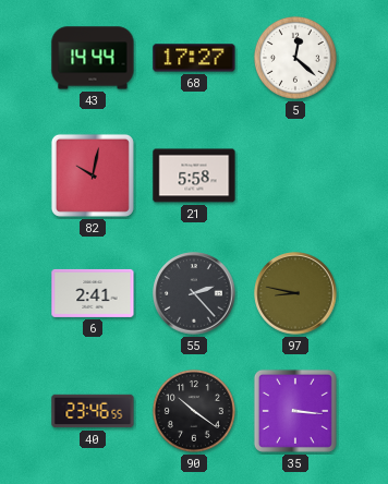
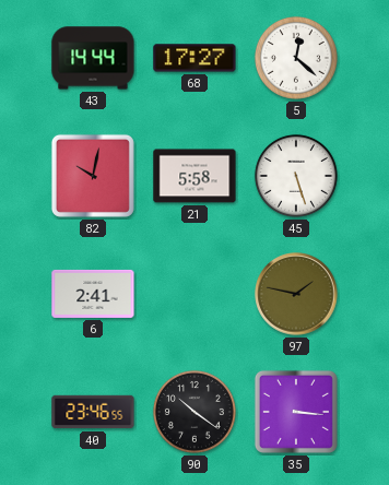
45: none -> 5:27 (296, 176)
55: 2:23 -> none (194, 293)
97: 8:47 -> 1:47 (296, 294)
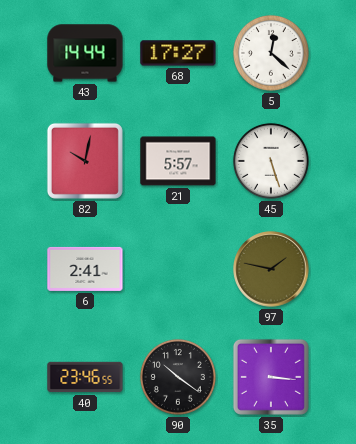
21: 5:58 -> 5:57 (178, 161)
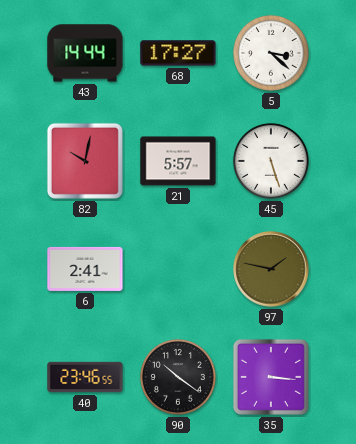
5: 12:22 -> 3:22 (271, 53)
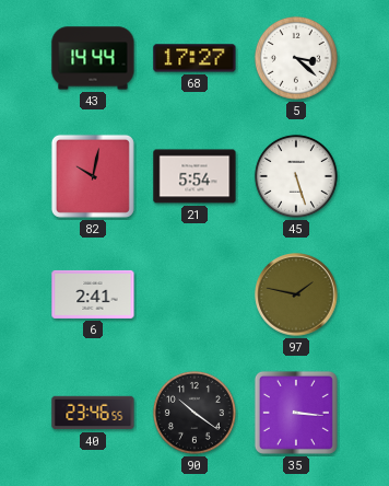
21: 5:57 -> 5:54 (194, 176)
